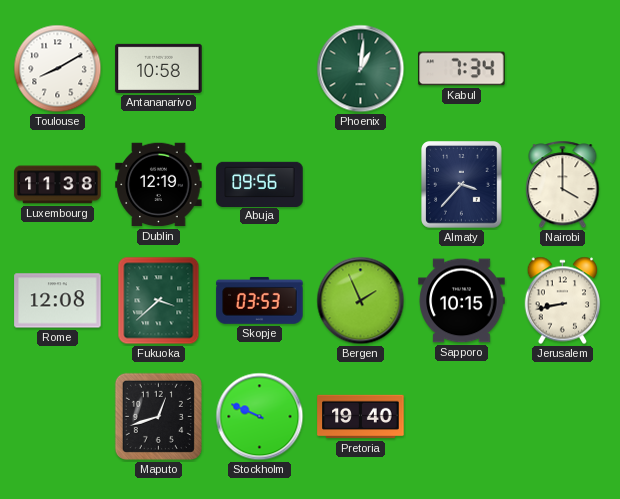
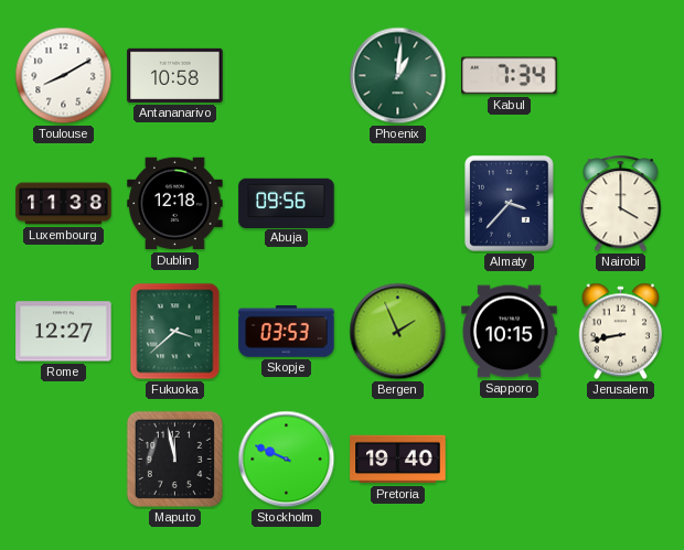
Dublin: 12:19 -> 12:18 (175, 204)
Rome: 12:08 -> 12:27 (64, 332)
Maputo: 12:42 -> 11:58 (174, 459)
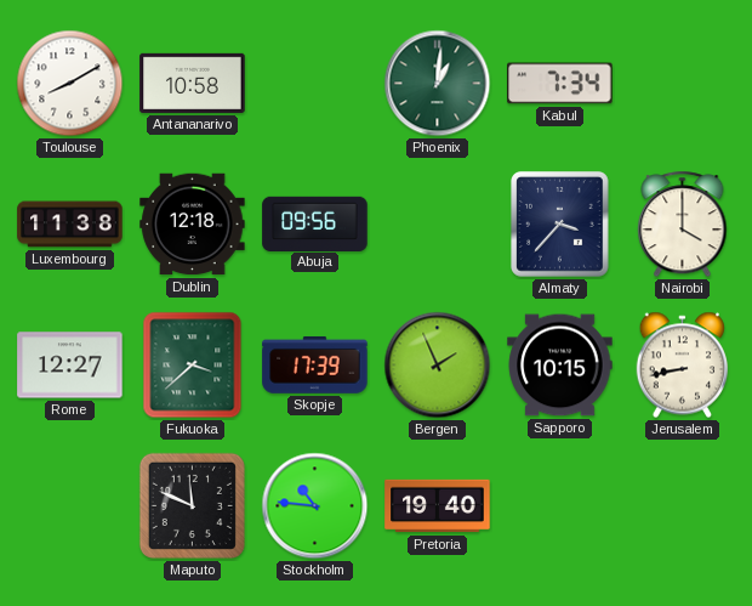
Skopje: 03:53 -> 17:39 (315, 364)
Maputo: 11:58 -> 11:49 (192, 505)
Stockholm: 9:49 -> 10:46 (315, 506)
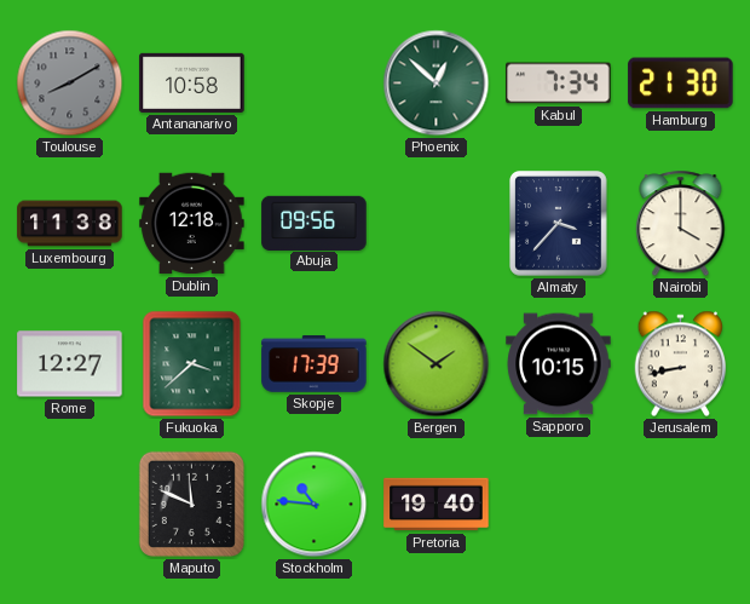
Toulouse dial: white -> grey (70, 84)
Phoenix: 1:01 -> 12:52 (437, 84)
Hamburg: none -> 21:30 (681, 84)
Bergen: 1:56 -> 1:51 (437, 364)
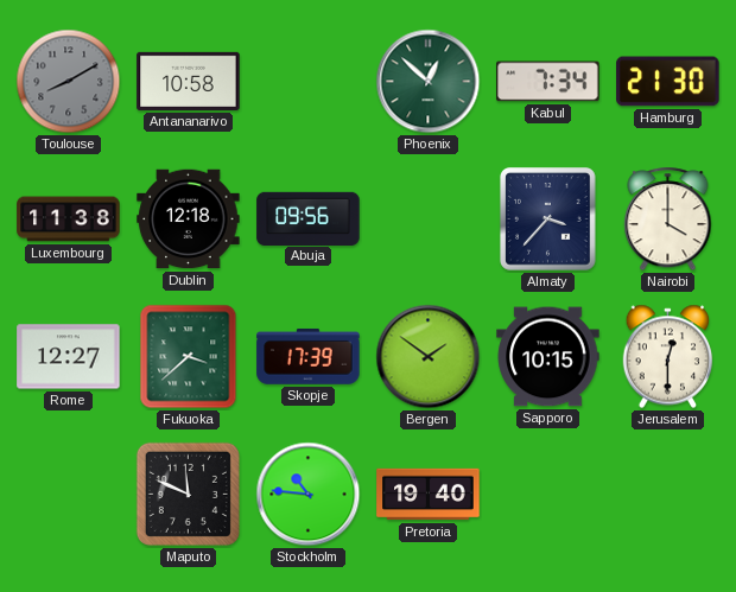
Jerusalem: 8:43 -> 12:30 (668, 357)
